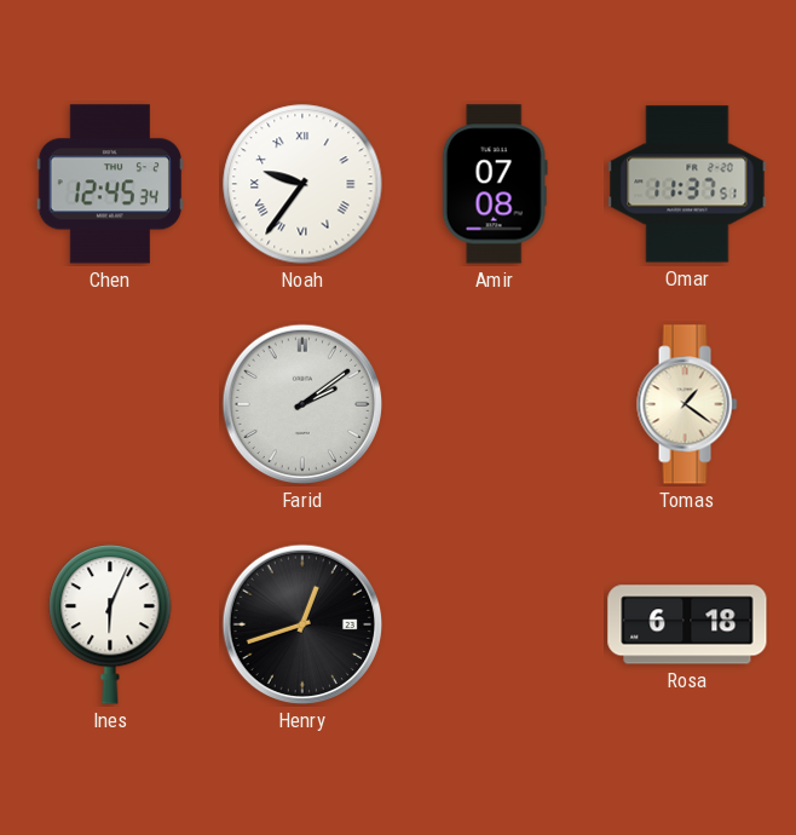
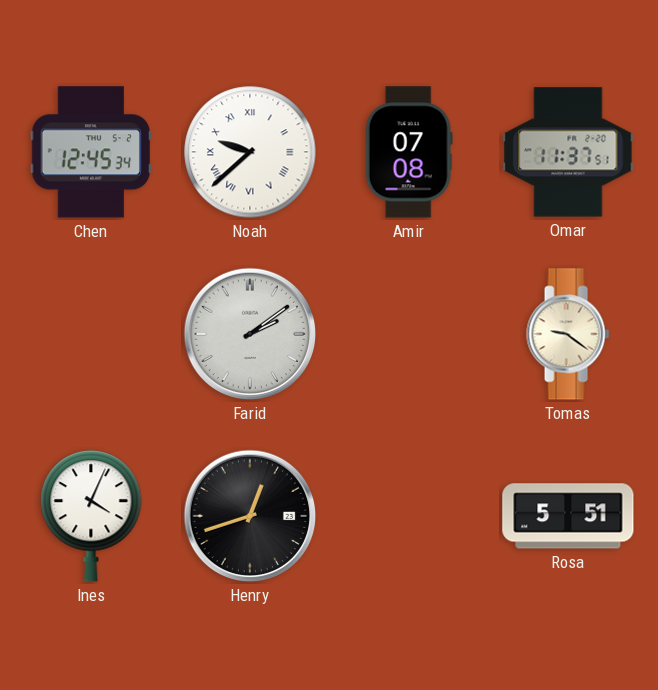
Noah: 9:36 -> 9:38 (250, 152)
Tomas: 1:21 -> 9:21 (568, 334)
Ines: 6:04 -> 4:04 (91, 516)
Rosa: 6:18 -> 5:51 (568, 516)
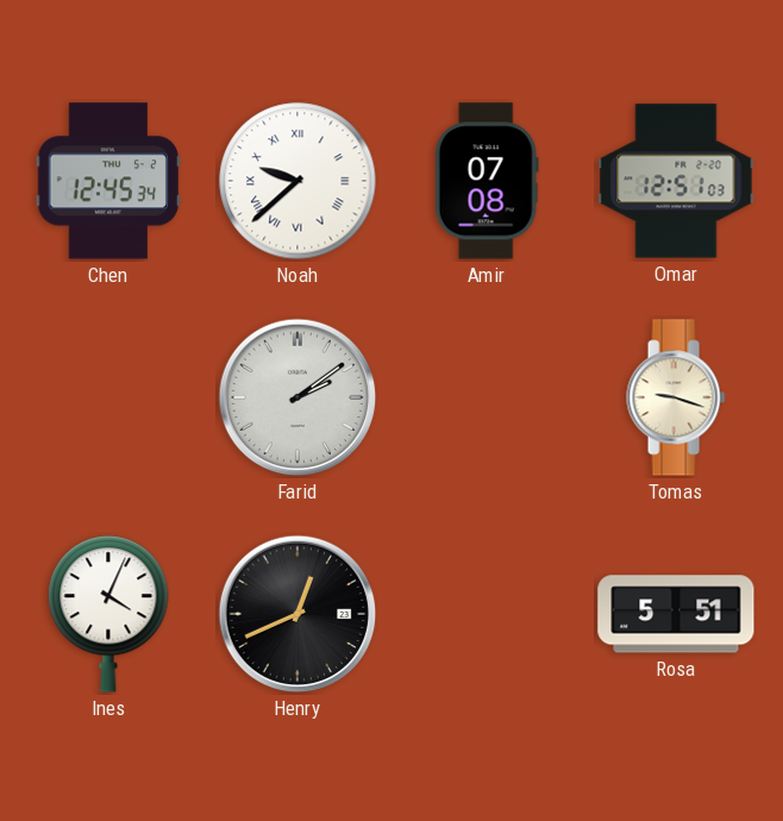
Omar: 11:37 -> 12:51 (676, 181)
Tomas: 9:21 -> 9:18 (676, 397)
Henry: 12:42 -> 12:41 (297, 614)
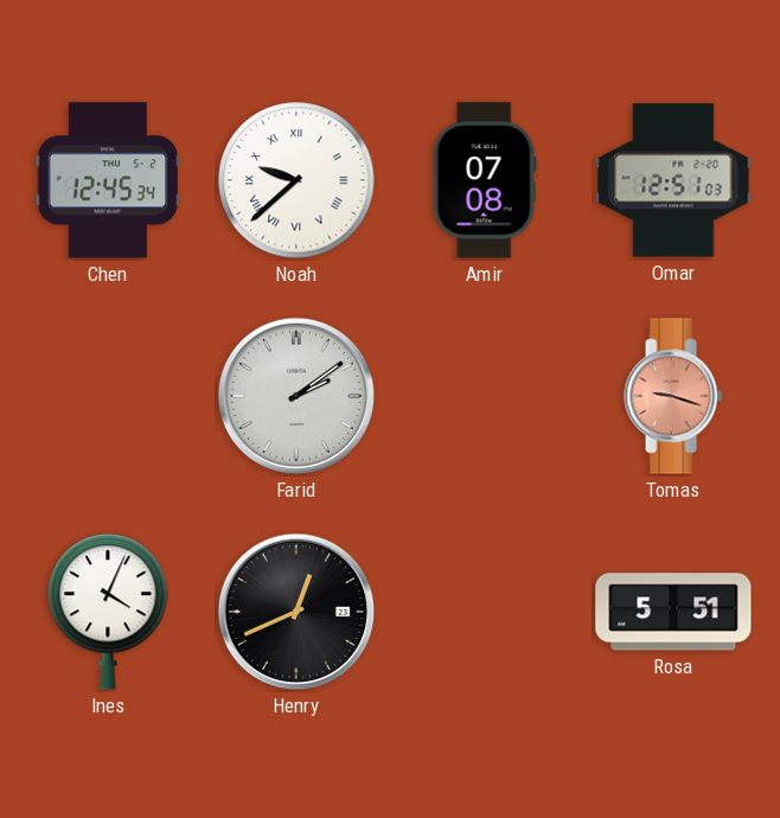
Tomas dial: cream -> salmon (673, 396)
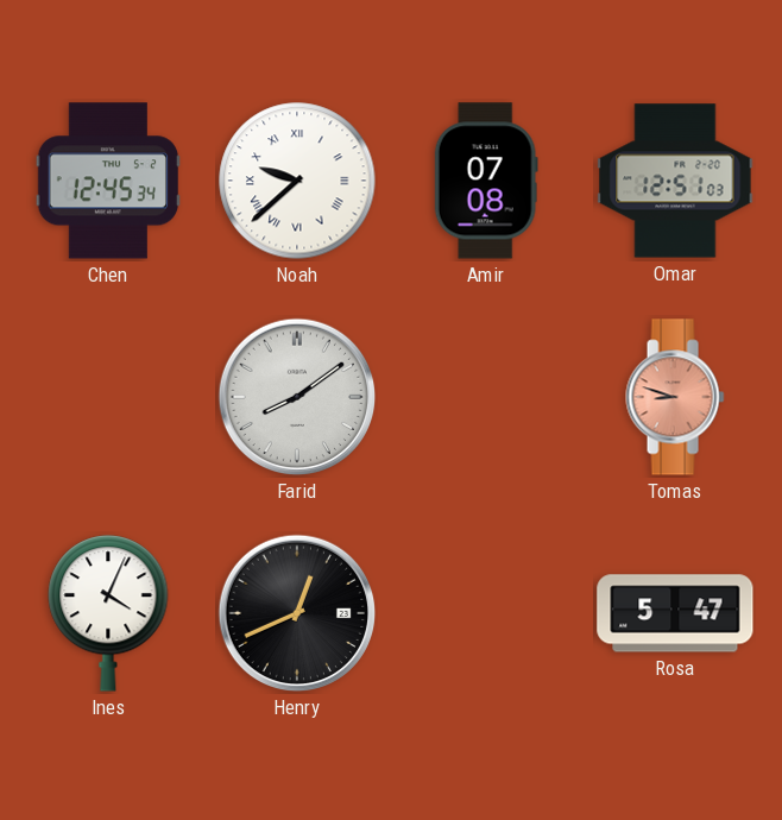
Farid: 2:09 -> 8:09 (297, 397)
Tomas: 9:18 -> 8:48 (675, 397)
Rosa: 5:51 -> 5:47 (675, 613)
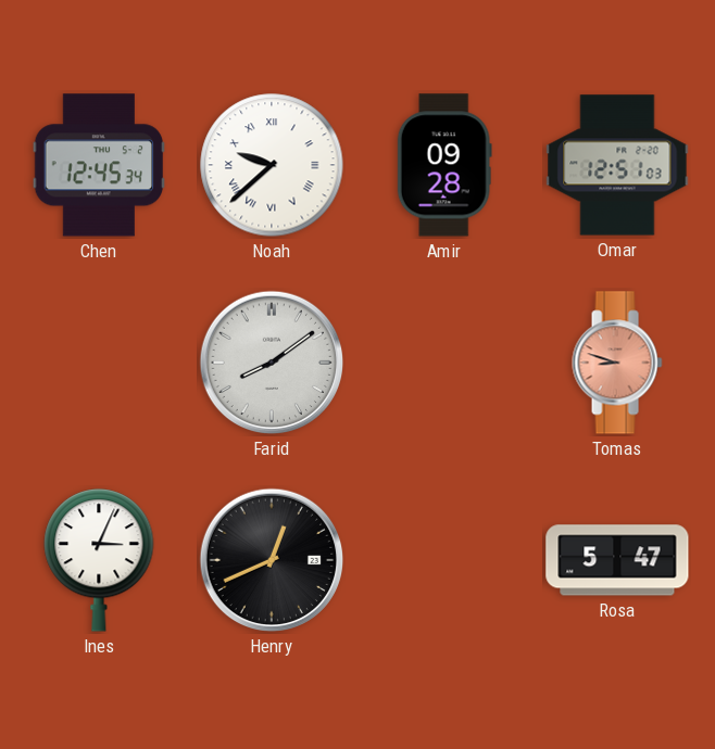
Amir: 07:08 -> 09:28 (444, 165)
Ines: 4:04 -> 3:04 (99, 560)
